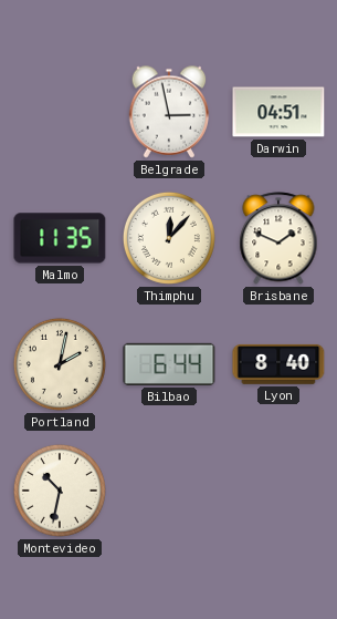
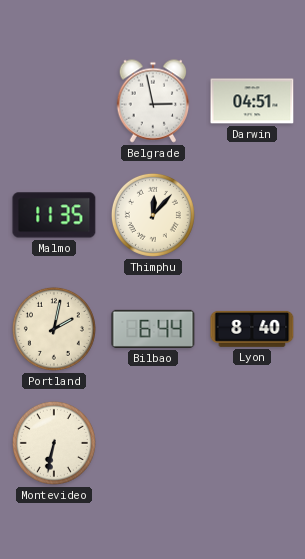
Brisbane: 1:49 -> none (278, 238)
Montevideo: 10:32 -> 6:32 (54, 443)
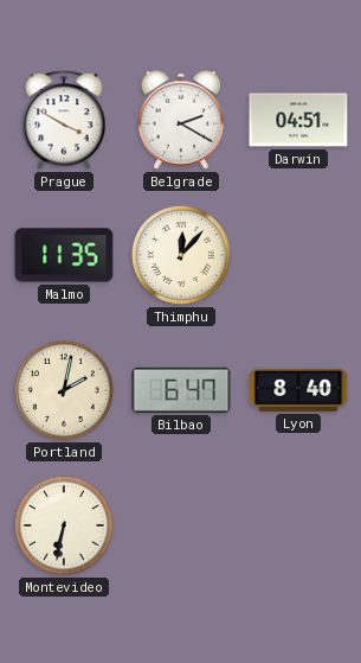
Prague: none -> 3:50 (64, 120)
Belgrade: 2:58 -> 2:20 (181, 120)
Bilbao: 6:44 -> 6:47 (181, 390)
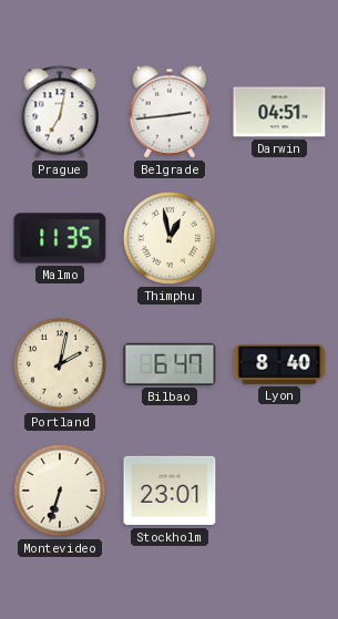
Prague: 3:50 -> 7:02 (60, 112)
Belgrade: 2:20 -> 2:44 (170, 112)
Thimphu: 12:07 -> 12:58 (170, 238)
Montevideo: 6:32 -> 6:33 (60, 491)
Stockholm: none -> 23:01 (170, 491)
